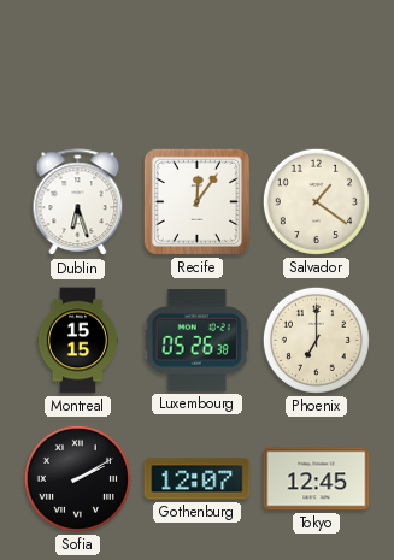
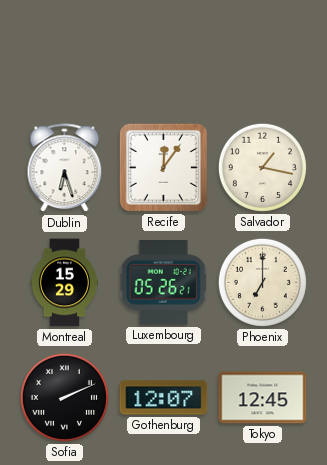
Salvador: 1:21 -> 1:17 (262, 167)
Montreal: 15:15 -> 15:29 (64, 283)
Luxembourg: 05:26:38 -> 05:26:21 (163, 283)
Sofia: 2:10 -> 2:11 (64, 397)
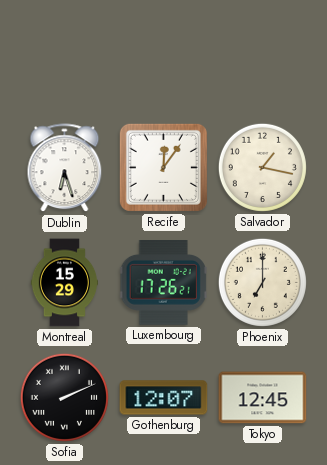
Luxembourg: 05:26 -> 17:26 (163, 283)
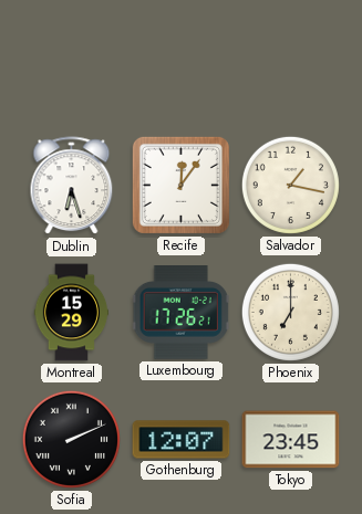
Tokyo: 12:45 -> 23:45 (291, 440)
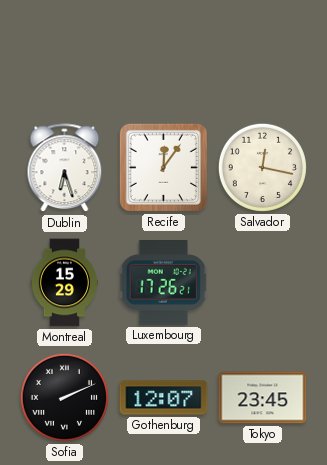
Salvador: 1:17 -> 12:17 (262, 167)
Phoenix: 7:00 -> none (290, 312)
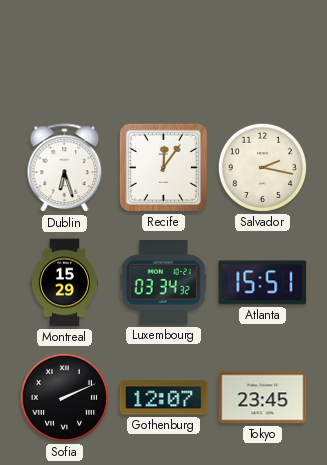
Salvador: 12:17 -> 2:17 (262, 167)
Luxembourg: 17:26 -> 03:34 (163, 283)
Atlanta: none -> 15:51 (263, 283)
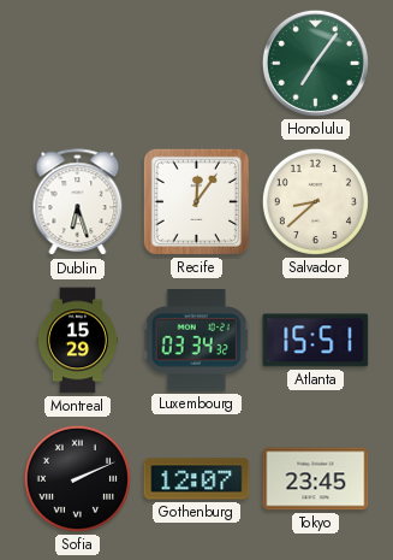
Honolulu: none -> 7:06 (315, 63)
Salvador: 2:17 -> 8:38 (315, 201)
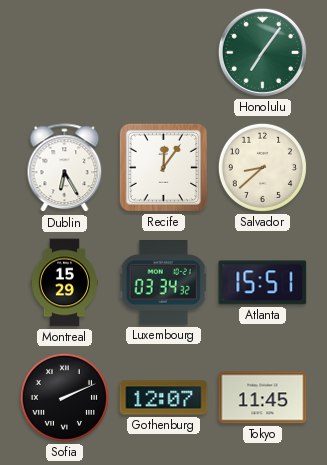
Dublin: 6:27 -> 6:25 (65, 168)
Tokyo: 23:45 -> 11:45 (263, 398)
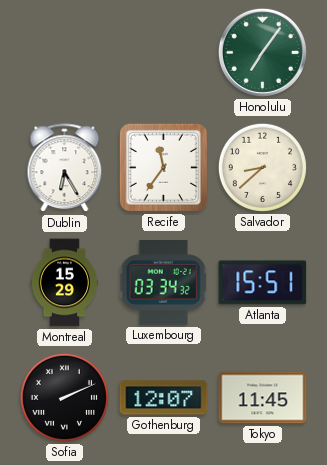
Recife: 12:06 -> 11:36 (163, 167)
